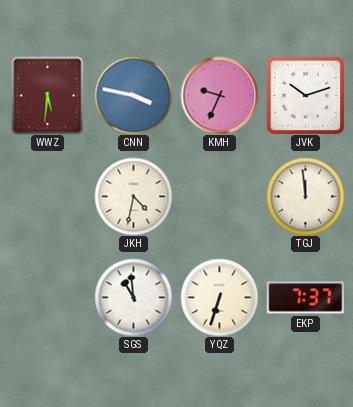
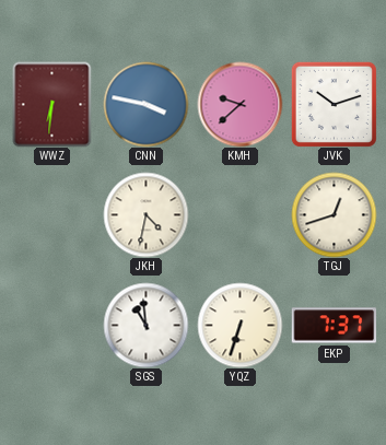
WWZ: 5:31 -> 6:31 (52, 104)
KMH: 9:34 -> 9:38 (239, 104)
TGJ: 11:59 -> 12:42 (334, 214)
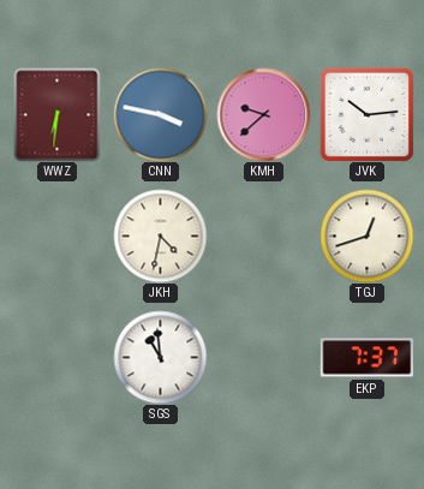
JVK: 10:12 -> 10:14 (366, 114)
YQZ: 6:33 -> none (239, 325)
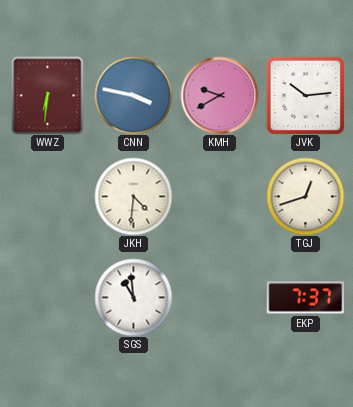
KMH: 9:38 -> 9:40 (219, 95)
JKH: 4:32 -> 4:31 (133, 196)
